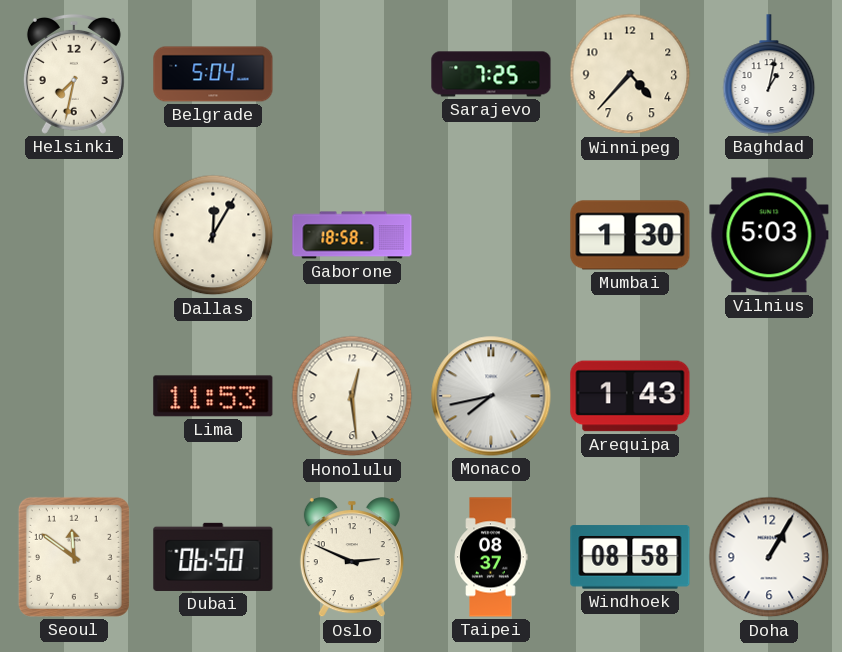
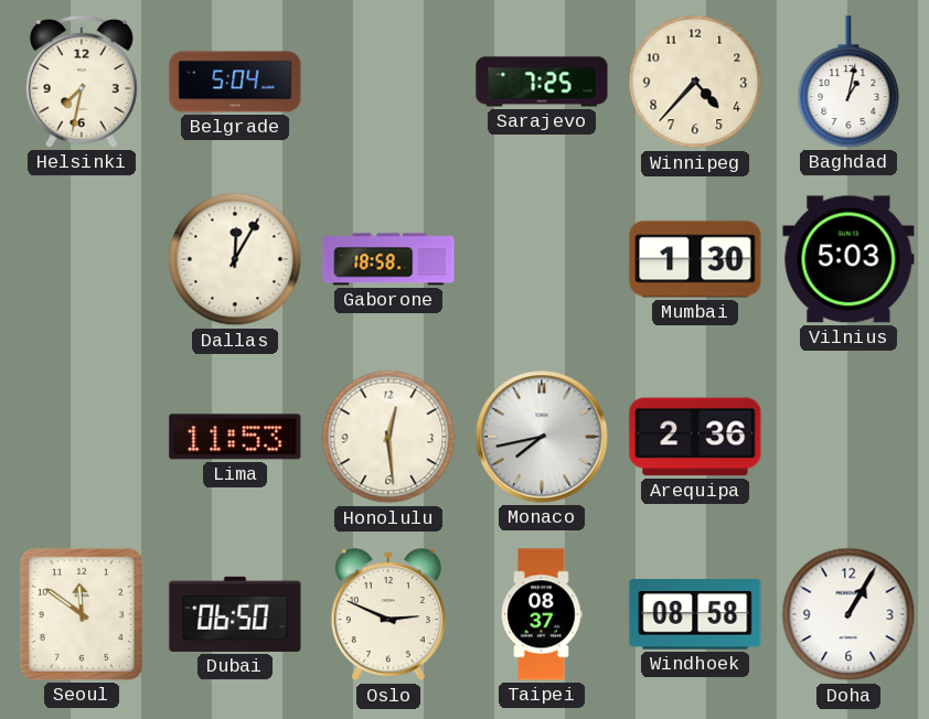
Arequipa: 1:43 -> 2:36 (695, 437)
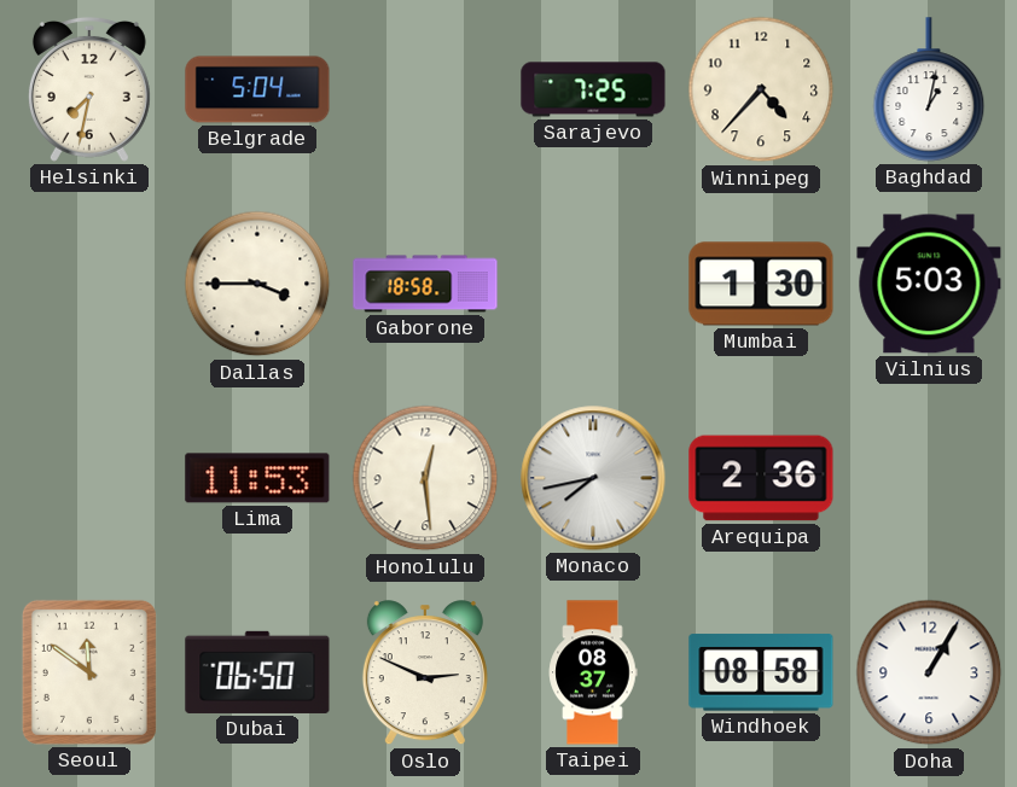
Dallas: 12:05 -> 3:45 (257, 284)
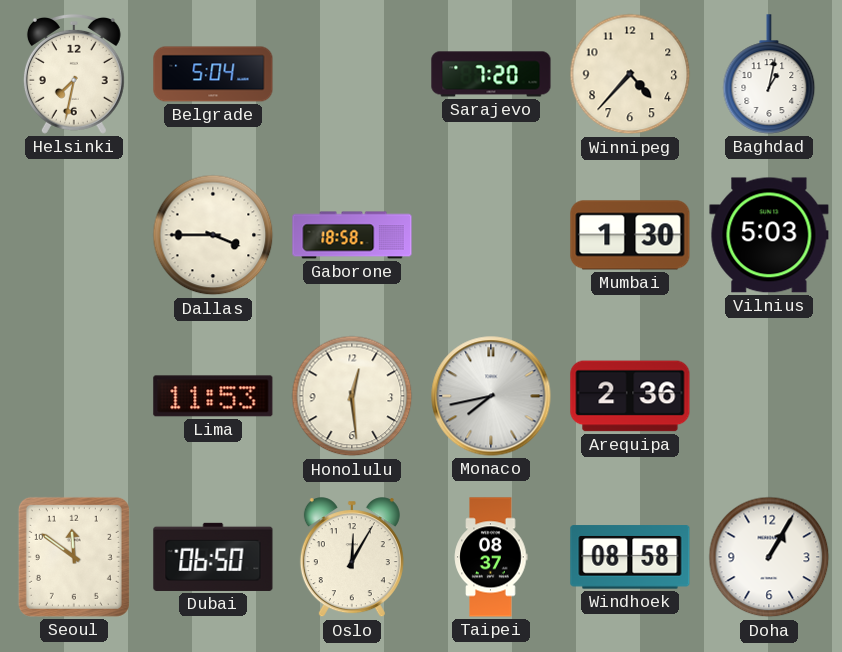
Sarajevo: 7:25 -> 7:20 (491, 74)
Oslo: 2:49 -> 12:05 (352, 558)
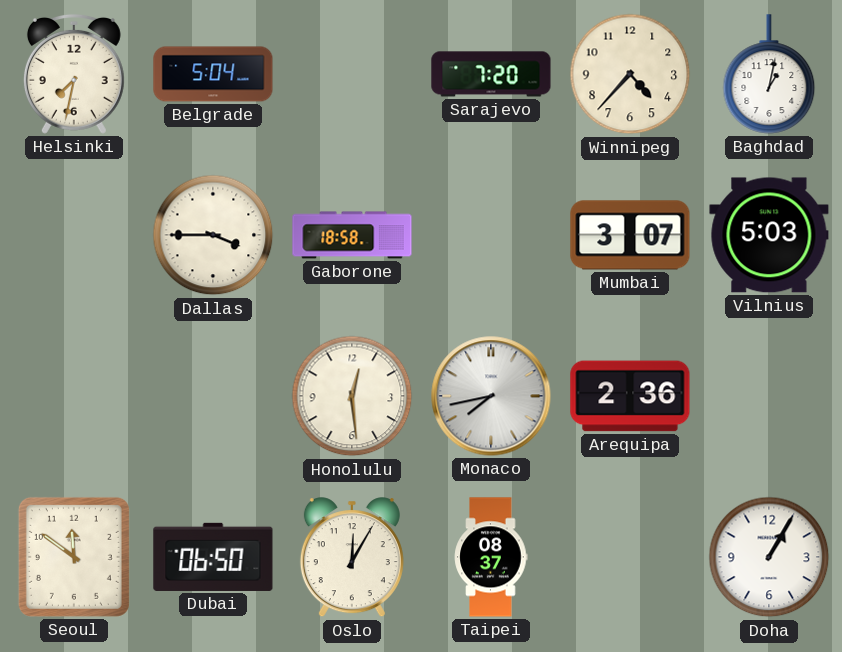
Mumbai: 1:30 -> 3:07 (630, 235)
Lima: 11:53 -> none (213, 396)
Windhoek: 08:58 -> none (630, 557)
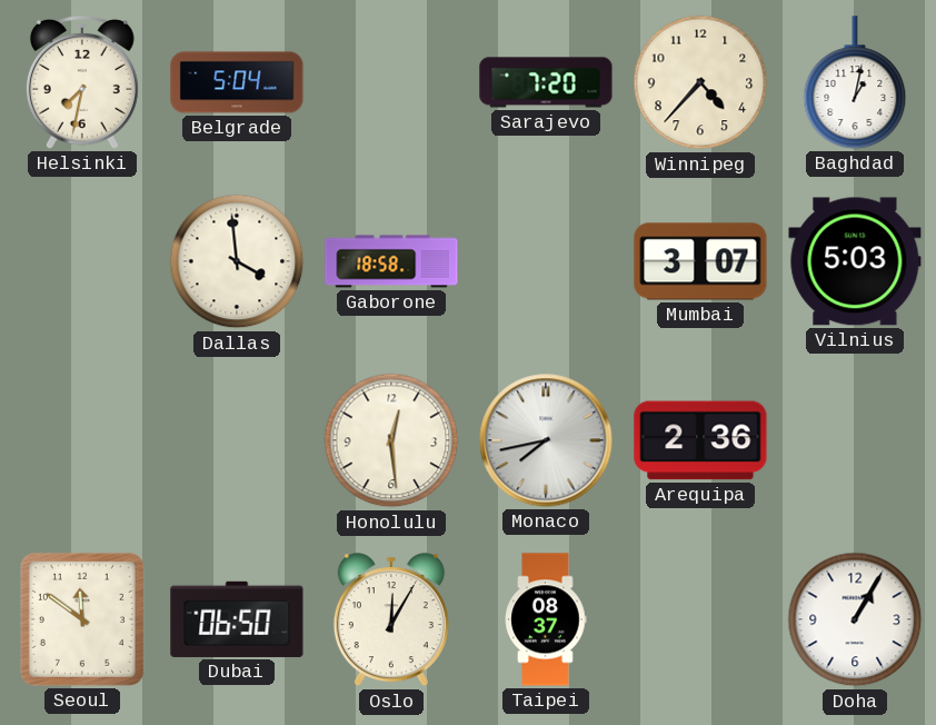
Dallas: 3:45 -> 3:59 (237, 261)
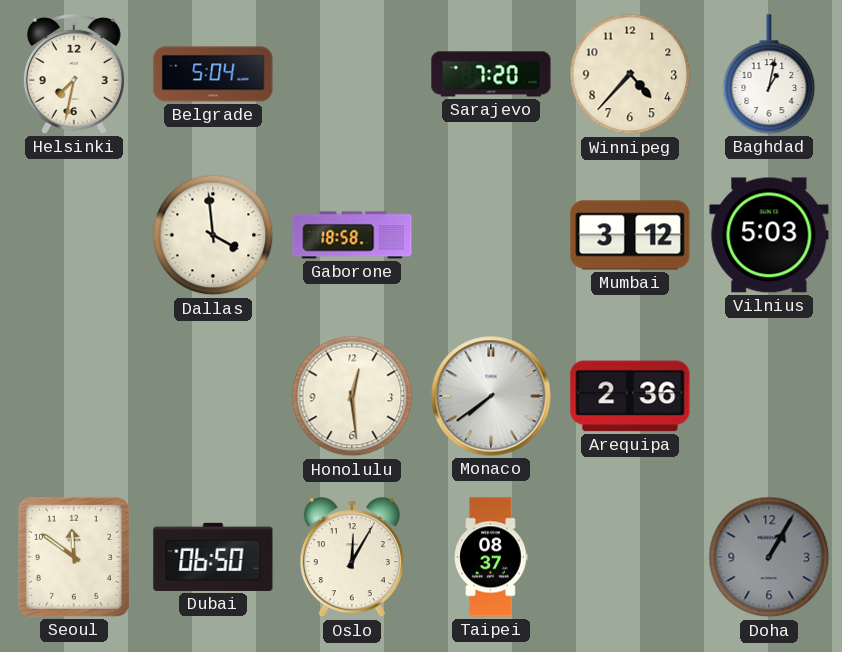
Mumbai: 3:07 -> 3:12 (630, 235)
Monaco: 7:43 -> 7:39 (491, 396)
Doha dial: white -> grey (769, 557)
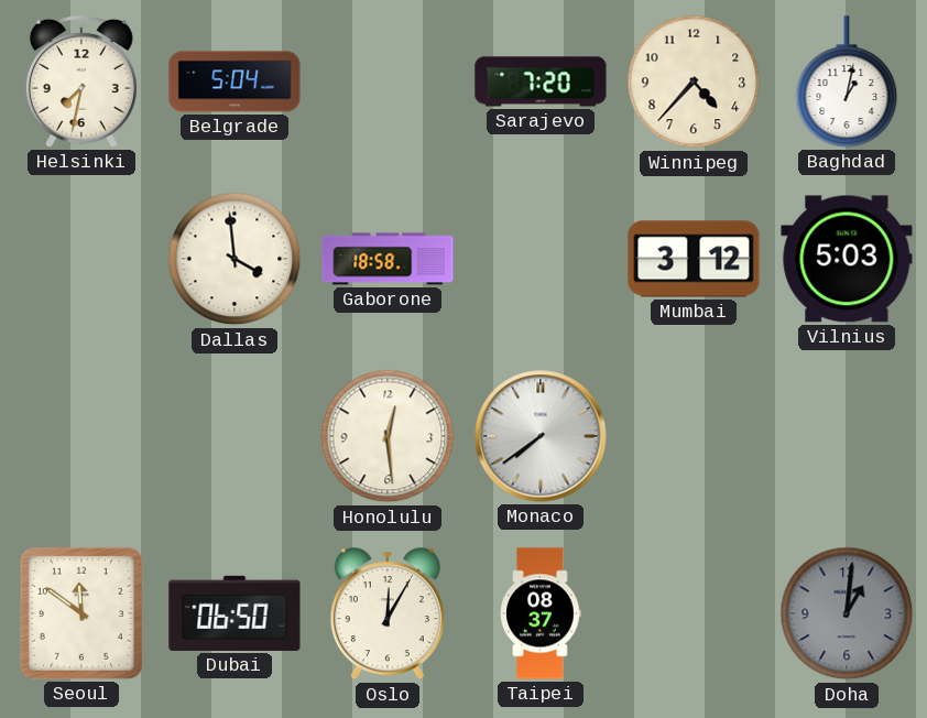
Arequipa: 2:36 -> none (630, 396)
Doha: 1:05 -> 1:01 (847, 613)
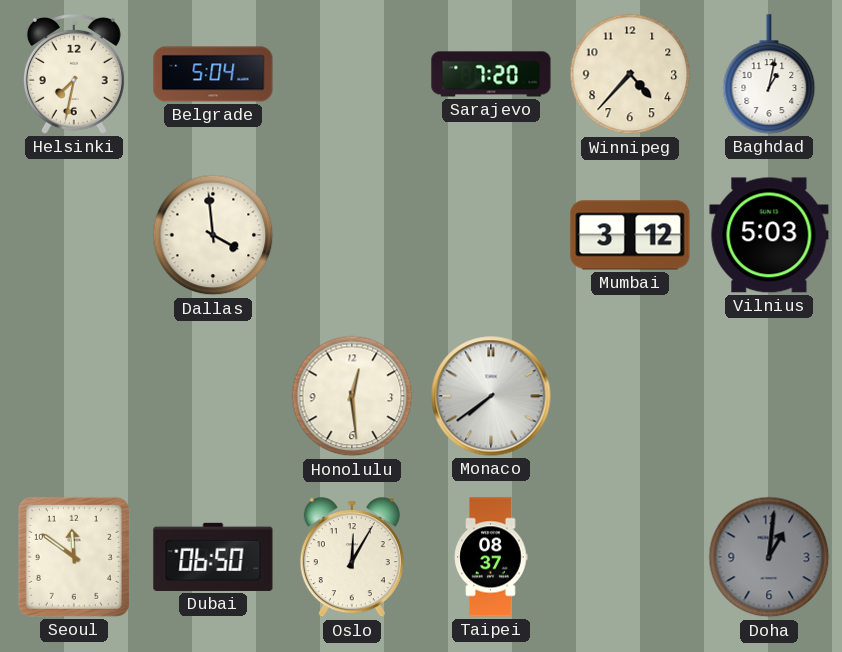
Gaborone: 18:58 -> none (388, 259)
